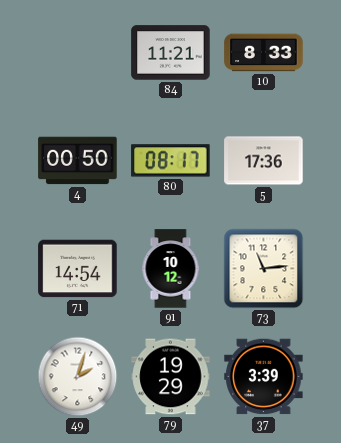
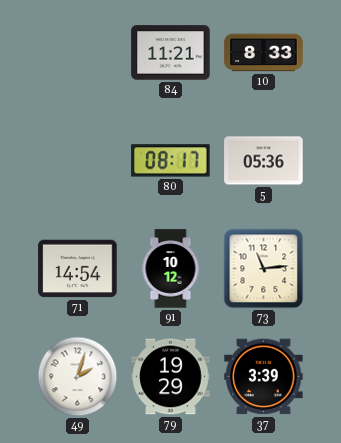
4: 00:50 -> none (78, 161)
5: 17:36 -> 05:36 (264, 161)
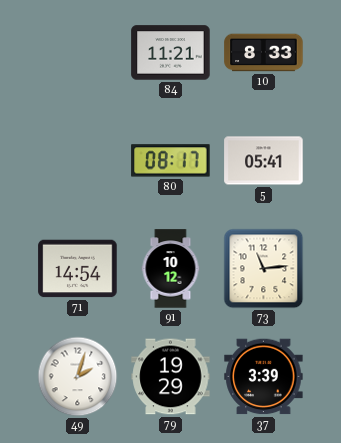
5: 05:36 -> 05:41 (264, 161)
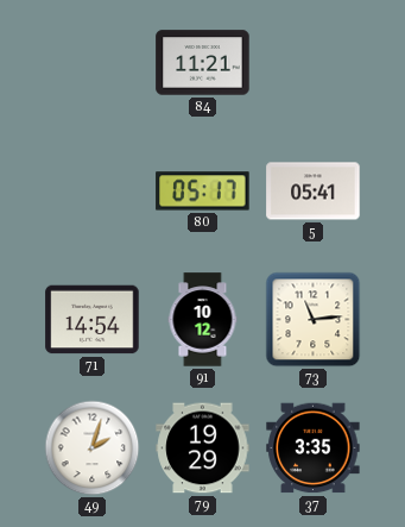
10: 8:33 -> none (264, 53)
80: 08:17 -> 05:17 (203, 192)
37: 3:39 -> 3:35 (314, 448)
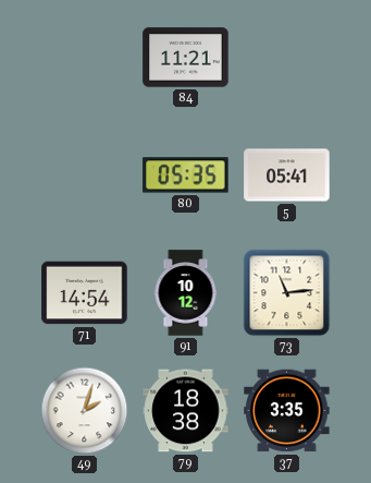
80: 05:17 -> 05:35 (186, 176)
79: 19:29 -> 18:38 (186, 411)
